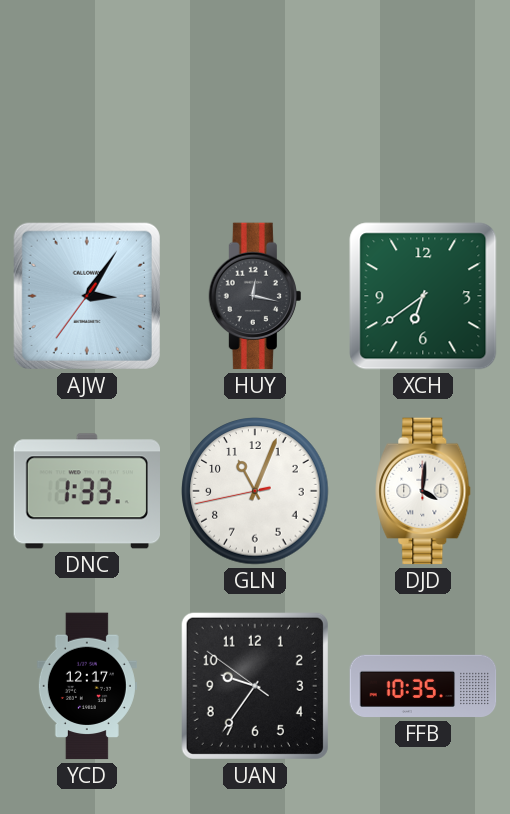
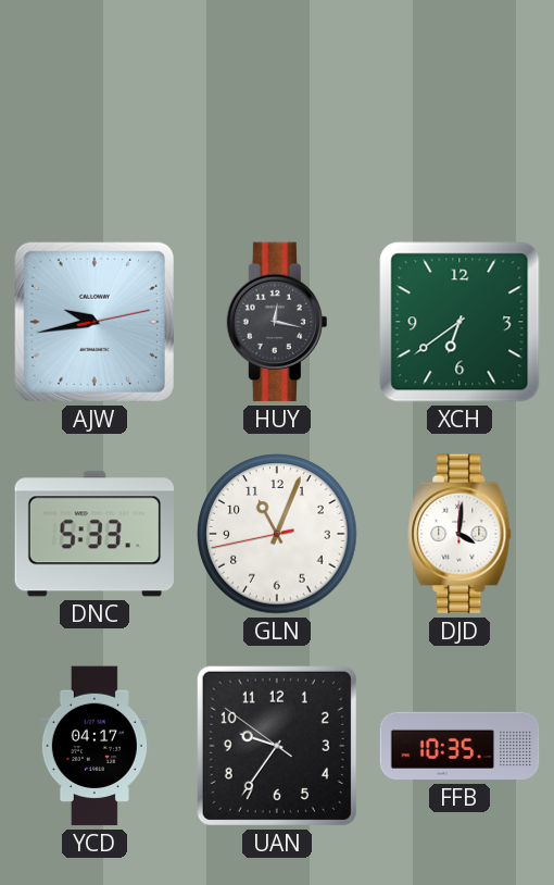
AJW: 3:05 -> 9:43 (95, 322)
DNC: 1:33 -> 5:33 (95, 534)
YCD: 12:17 -> 04:17 (95, 746)
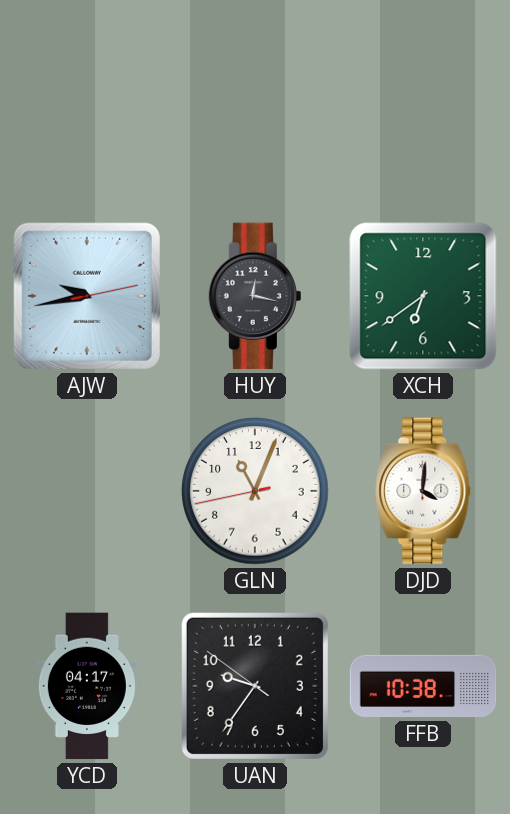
DNC: 5:33 -> none (95, 534)
FFB: 10:35 -> 10:38 (423, 686)
